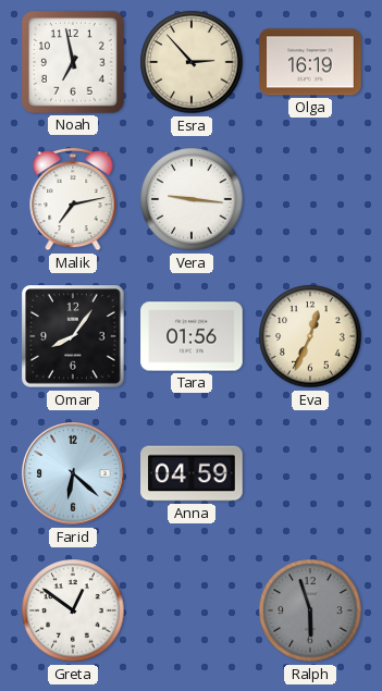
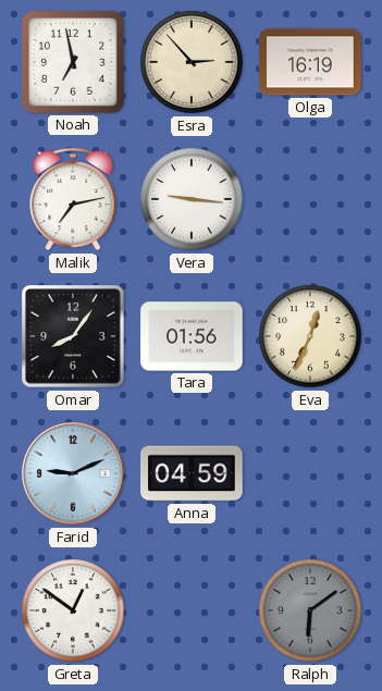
Farid: 6:22 -> 9:11 (73, 473)
Ralph: 5:57 -> 6:09 (310, 610)
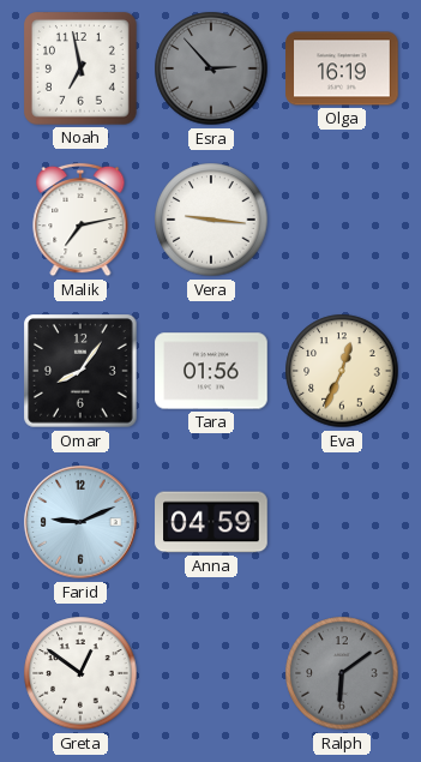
Esra dial: cream -> grey (211, 68)
